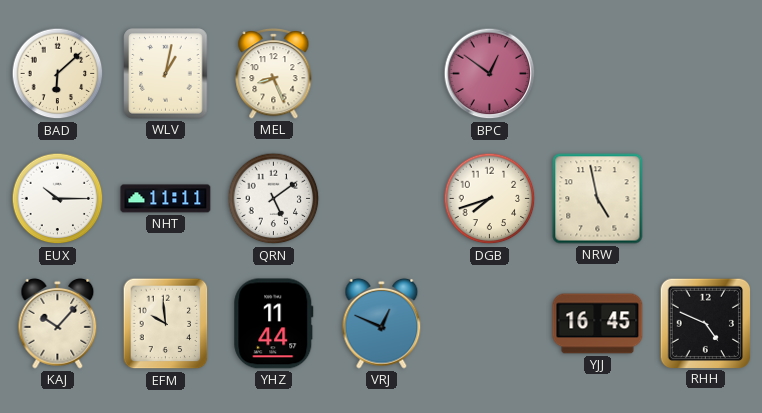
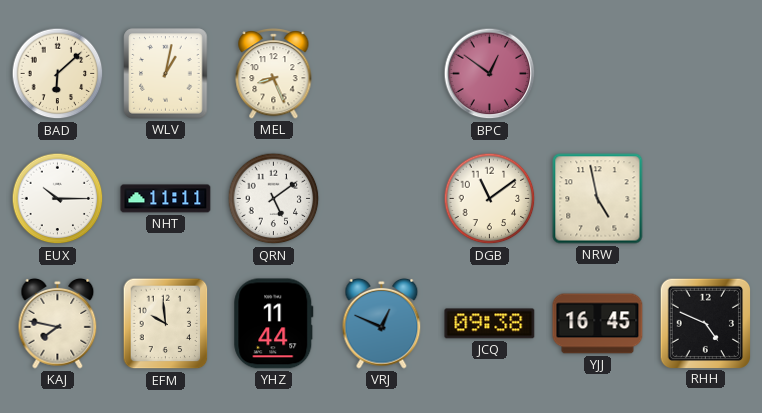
DGB: 7:42 -> 11:09 (490, 199)
KAJ: 10:07 -> 7:47 (58, 323)
JCQ: none -> 09:38 (490, 324)
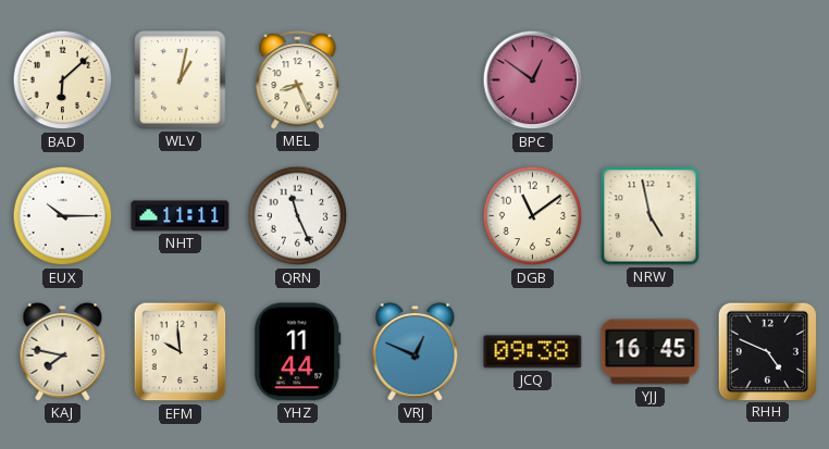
QRN: 5:09 -> 11:26 (298, 216)
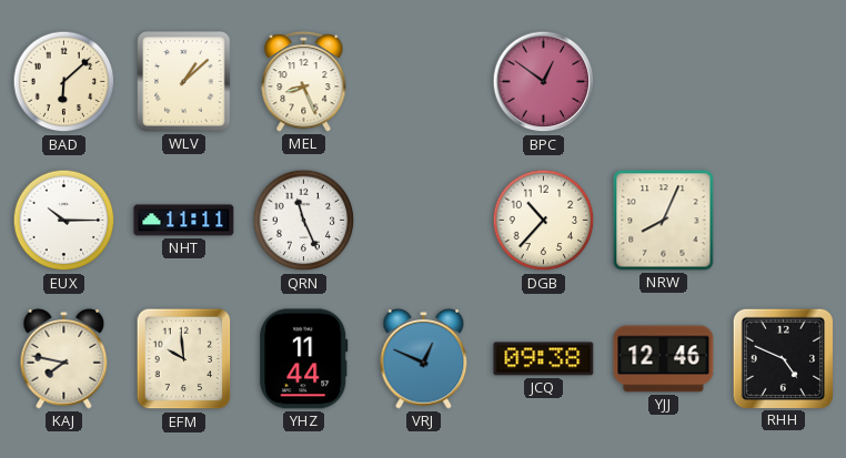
WLV: 1:02 -> 1:08 (184, 82)
DGB: 11:09 -> 10:37 (544, 221)
NRW: 4:58 -> 8:04 (664, 221)
YJJ: 16:45 -> 12:46 (664, 359)
